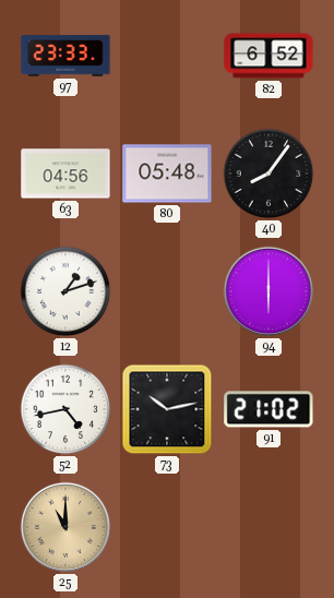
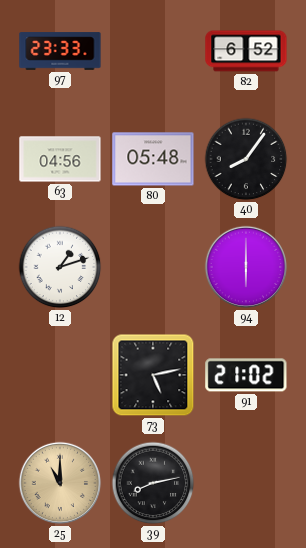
52: 4:43 -> none (65, 409)
73: 10:13 -> 5:13 (153, 375)
39: none -> 8:13 (153, 483)
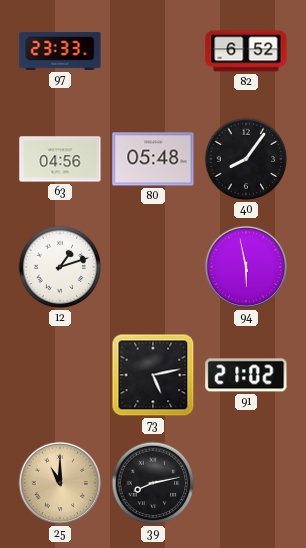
94: 6:00 -> 5:58 (246, 267)
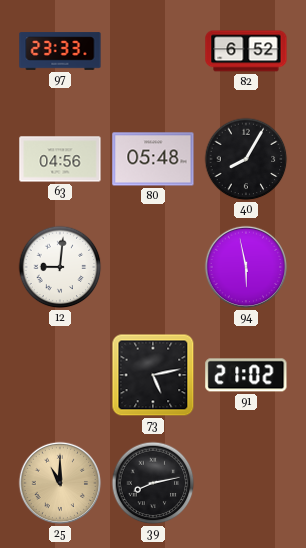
40: 8:06 -> 8:05 (246, 159)
12: 1:12 -> 9:01 (60, 267)
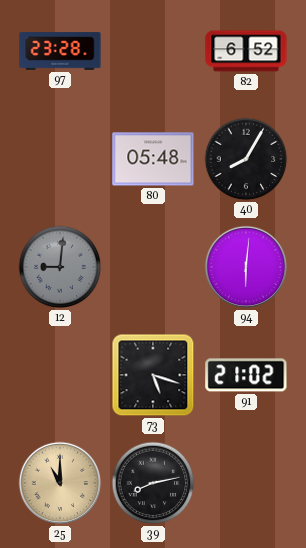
97: 23:33 -> 23:28 (60, 51)
63: 04:56 -> none (60, 159)
12 dial: white -> grey (60, 267)
94: 5:58 -> 6:01 (246, 267)
73: 5:13 -> 5:18 (153, 375)
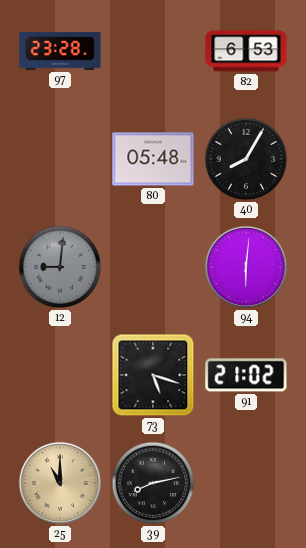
82: 6:52 -> 6:53 (246, 51)
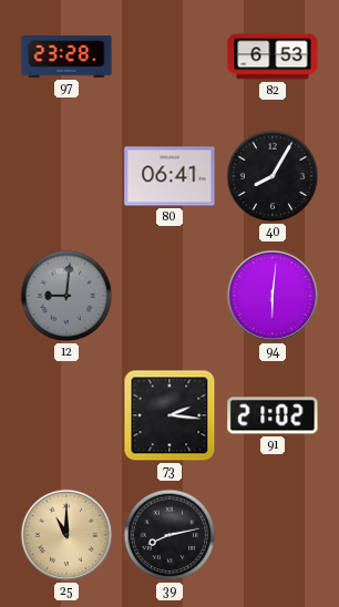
80: 05:48 -> 06:41 (169, 176)
73: 5:18 -> 2:16 (169, 415)
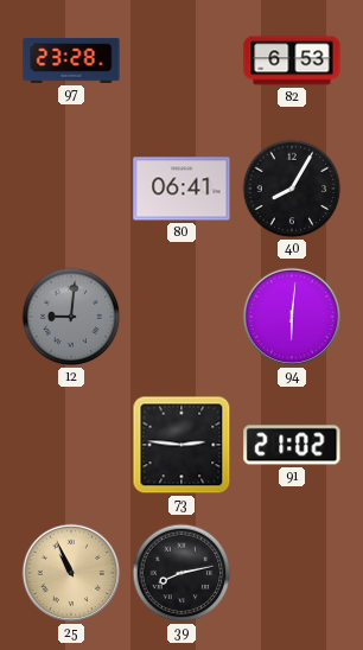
73: 2:16 -> 2:46 (181, 445)
25: 11:00 -> 10:56 (71, 573)
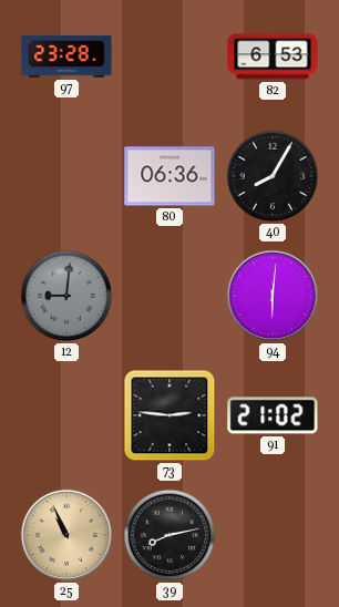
80: 06:41 -> 06:36 (169, 176)
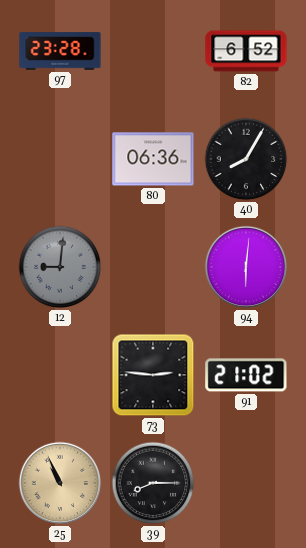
82: 6:53 -> 6:52 (246, 51)
39: 8:13 -> 8:15 (153, 483)
